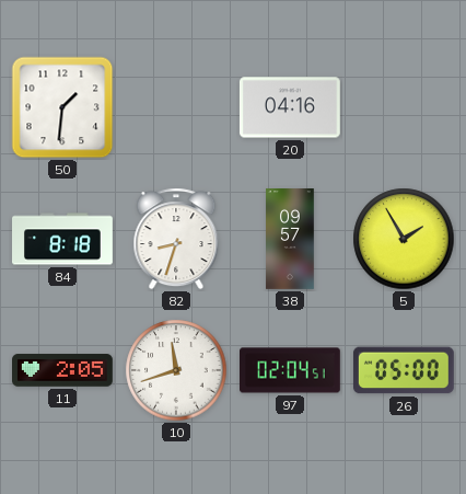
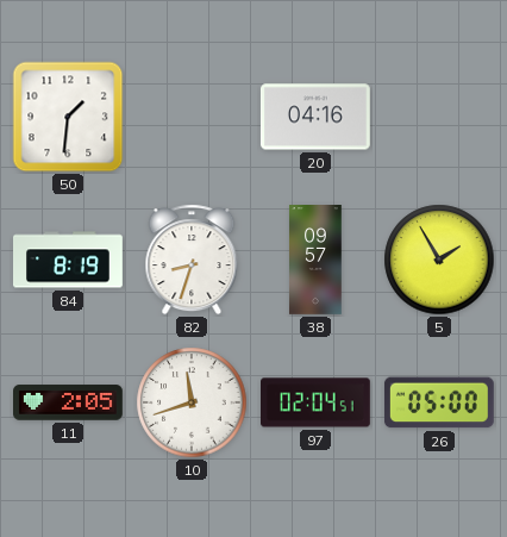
84: 8:18 -> 8:19 (69, 260)
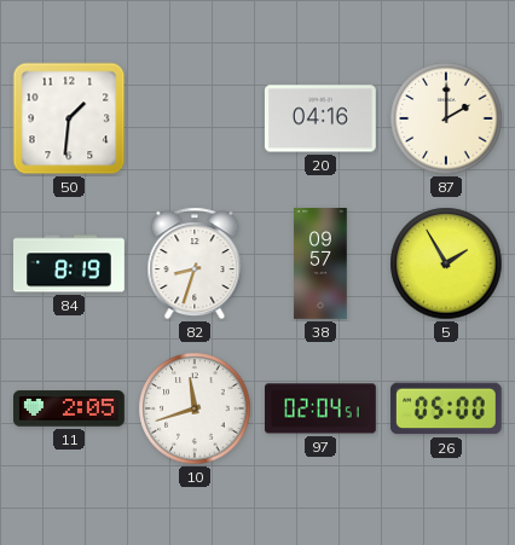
87: none -> 2:00 (446, 118)
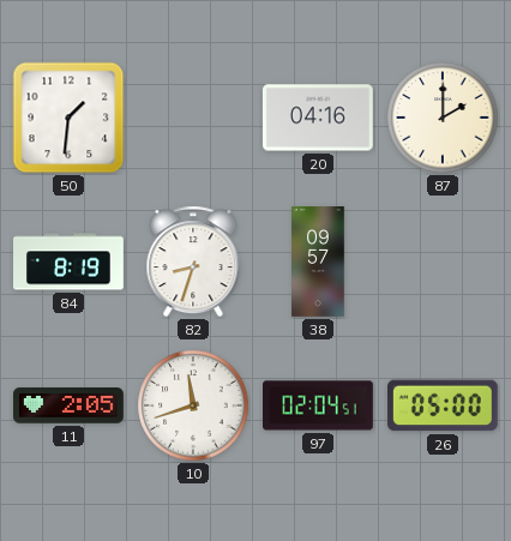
5: 1:55 -> none (446, 263)
